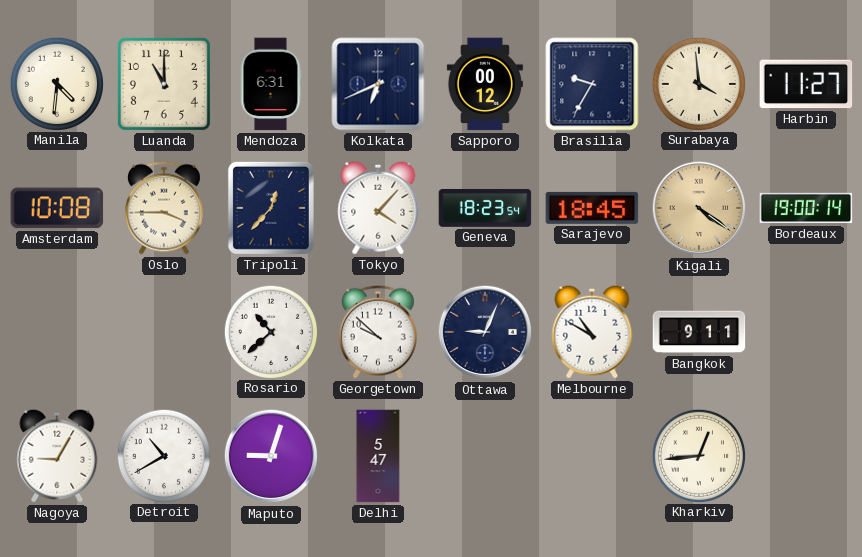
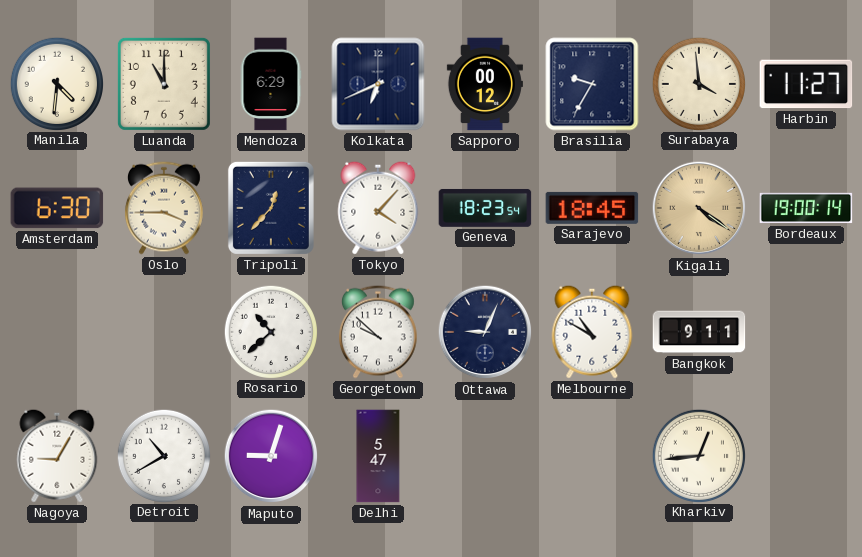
Mendoza: 6:31 -> 6:29 (271, 84)
Amsterdam: 10:08 -> 6:30 (57, 208)
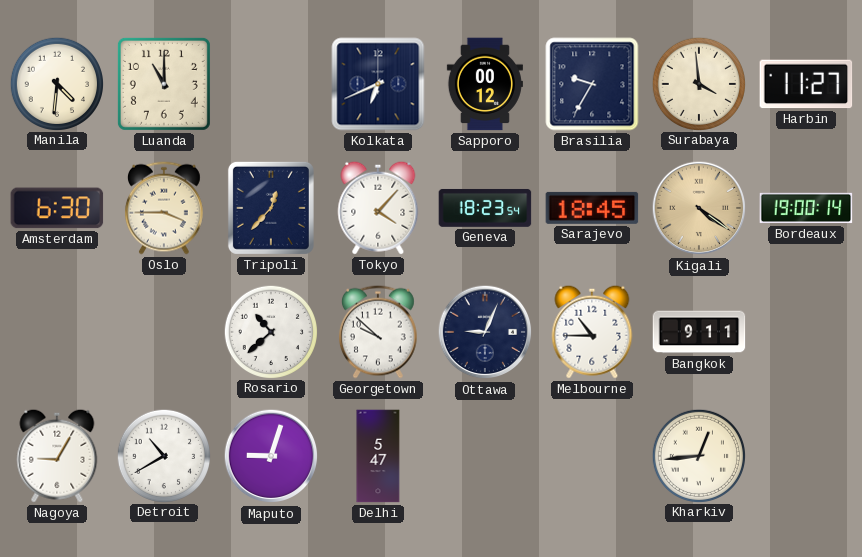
Mendoza: 6:29 -> none (271, 84)
Melbourne: 10:50 -> 10:45 (592, 332)
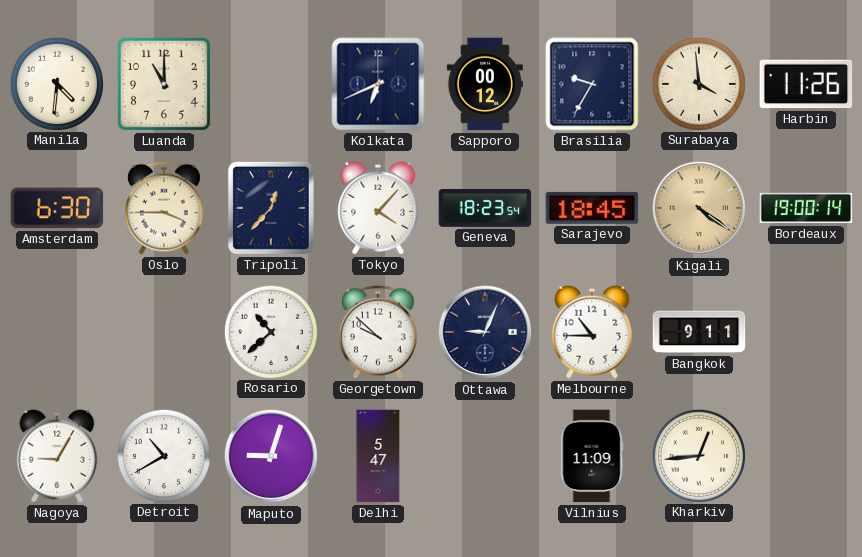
Harbin: 11:27 -> 11:26 (806, 84)
Vilnius: none -> 11:09 (592, 456)
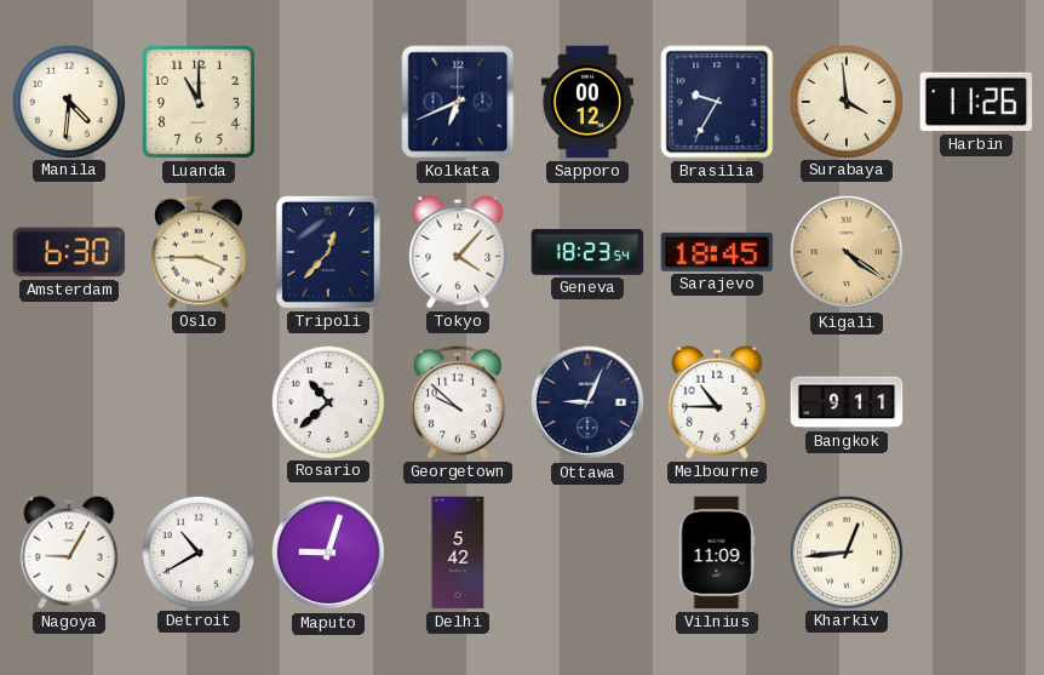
Bordeaux: 19:00 -> none (806, 208)
Delhi: 5:47 -> 5:42 (458, 553)
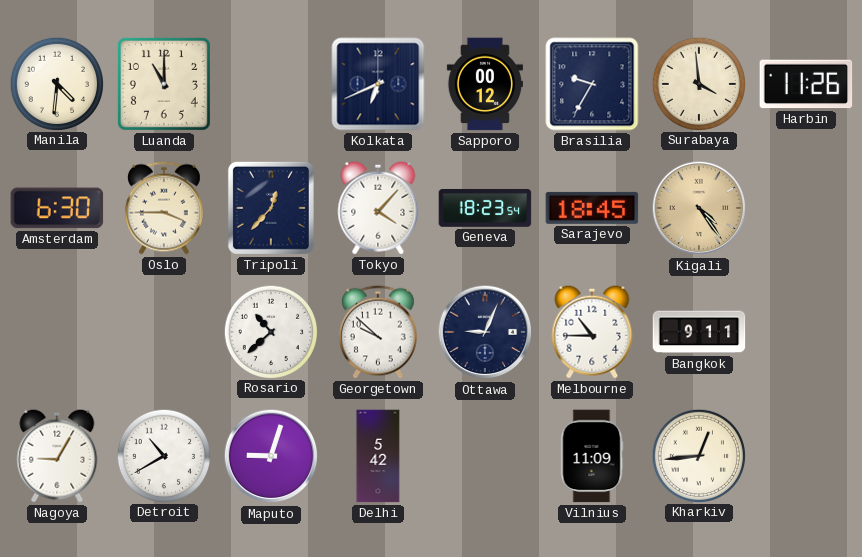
Kigali: 4:21 -> 4:24 (699, 208)
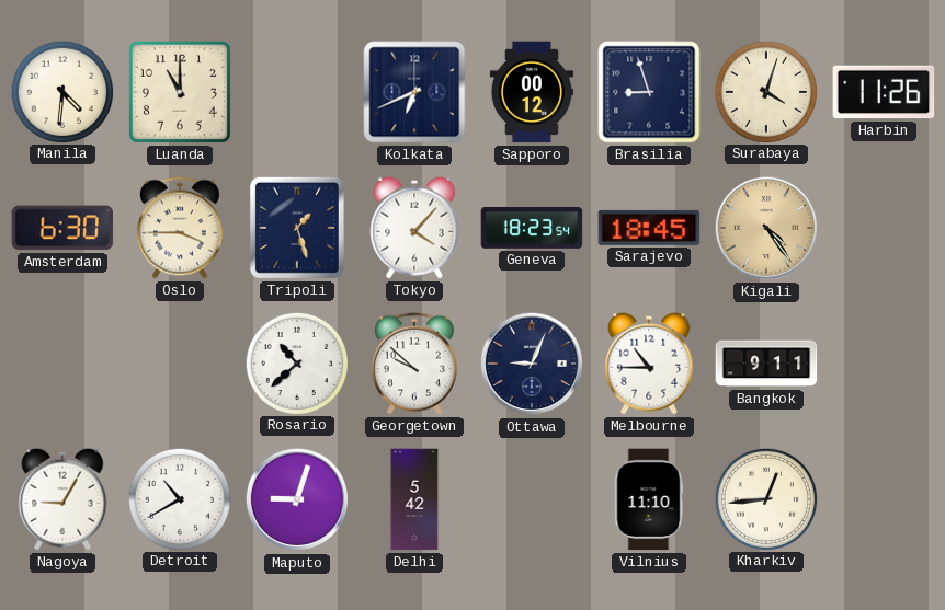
Brasilia: 9:35 -> 8:57 (649, 92)
Surabaya: 3:59 -> 4:03 (765, 91)
Tripoli: 12:37 -> 1:27 (297, 228)
Vilnius: 11:09 -> 11:10 (649, 499)
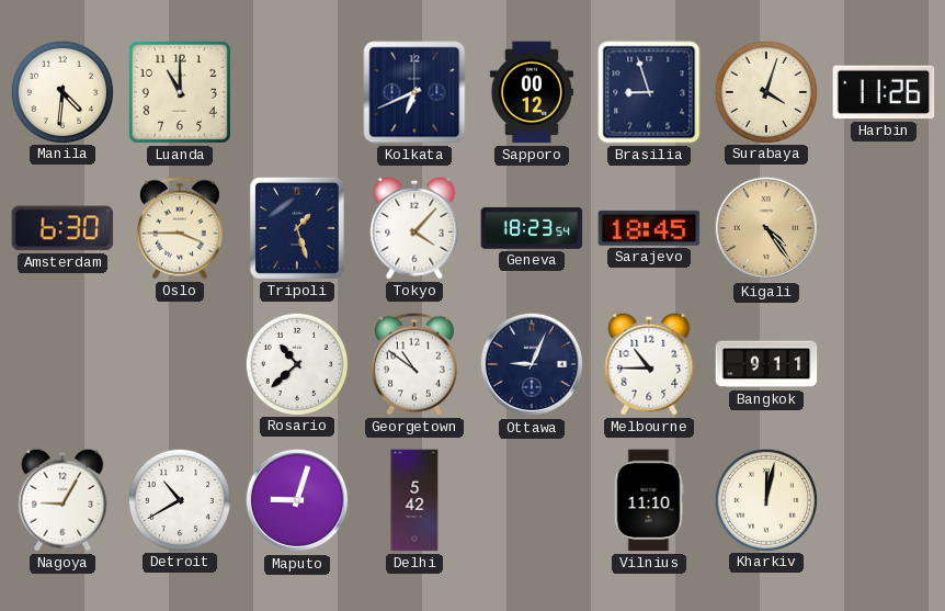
Georgetown: 9:52 -> 10:51 (414, 364)
Kharkiv: 12:44 -> 12:02 (765, 499)
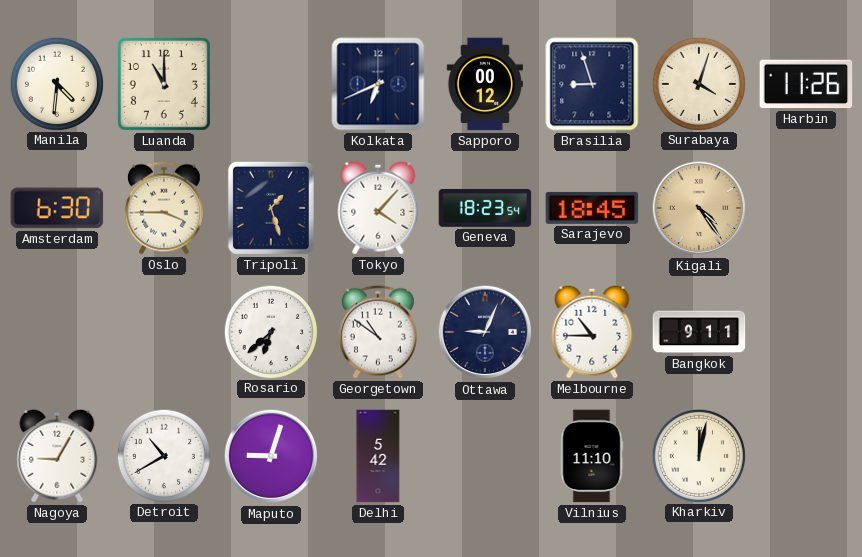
Rosario: 10:38 -> 6:38 (270, 331)
